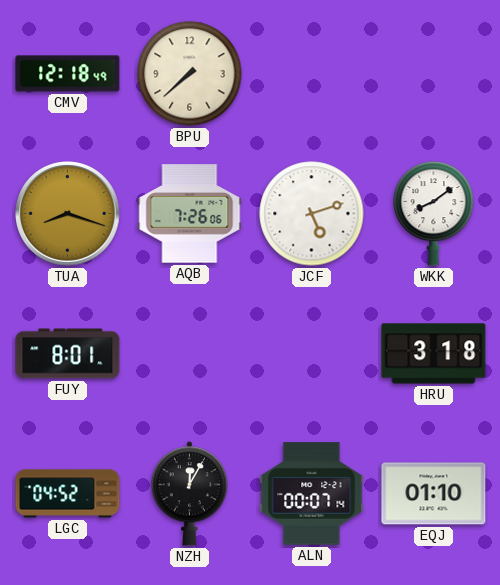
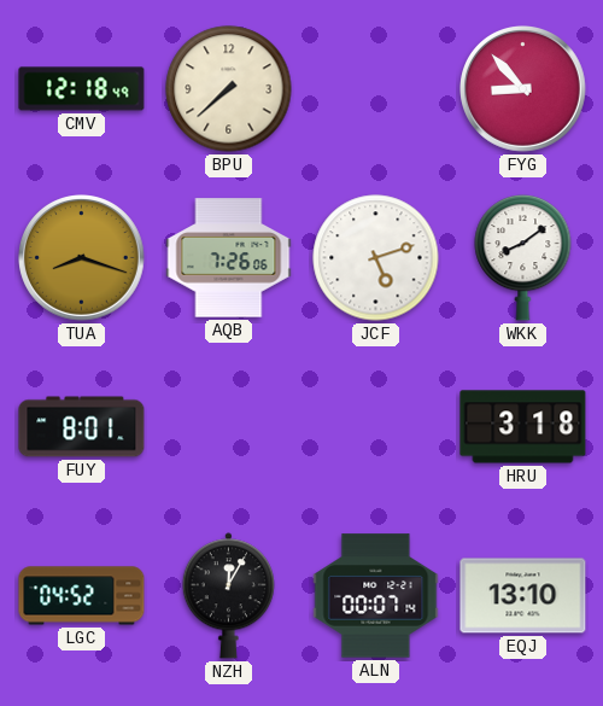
FYG: none -> 8:53 (523, 89)
EQJ: 01:10 -> 13:10 (523, 596)
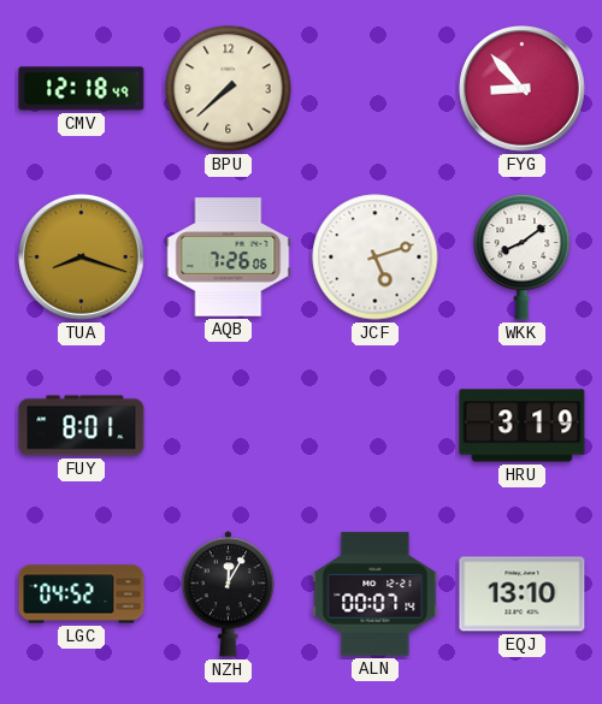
HRU: 3:18 -> 3:19 (523, 426)
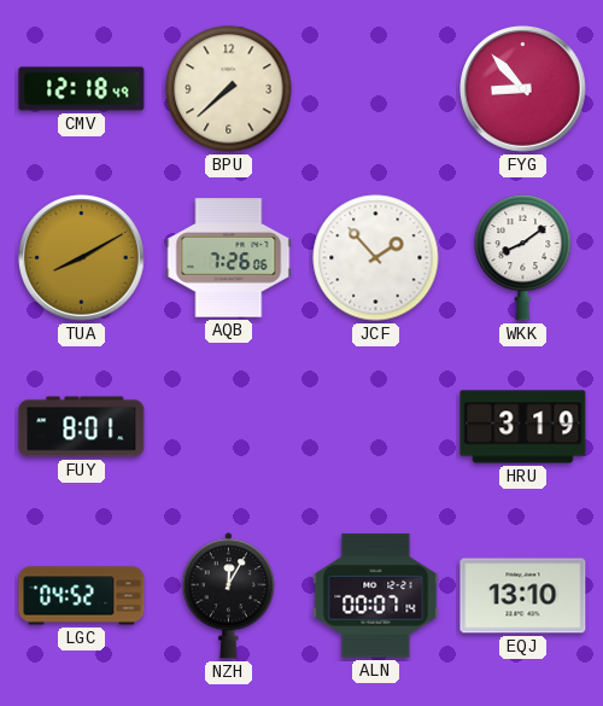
TUA: 8:18 -> 8:10 (82, 258)
JCF: 5:12 -> 1:53 (376, 258)
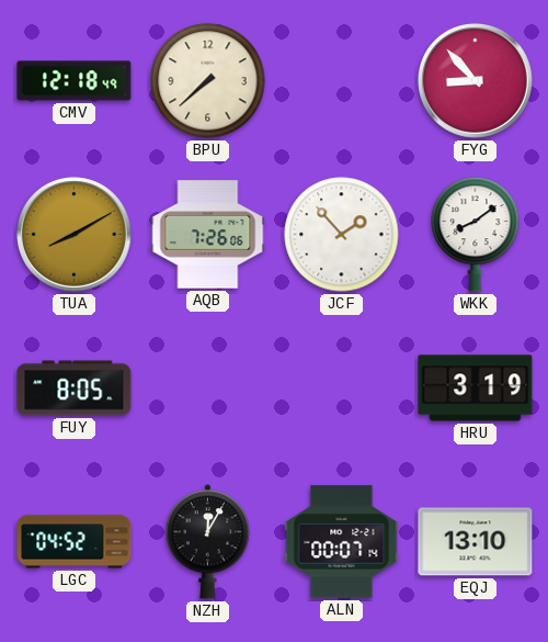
FUY: 8:01 -> 8:05 (75, 388)
